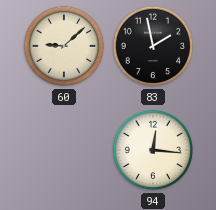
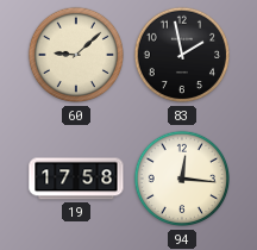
19: none -> 17:58 (76, 179)
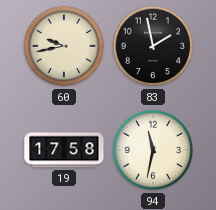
60: 9:08 -> 9:43 (64, 46)
94: 12:16 -> 11:32 (153, 150)
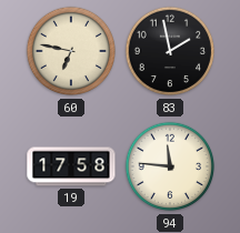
60: 9:43 -> 6:47 (71, 51)
94: 11:32 -> 11:46 (170, 166)
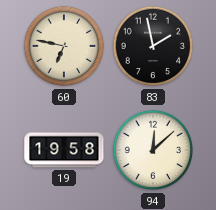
19: 17:58 -> 19:58 (64, 150)
94: 11:46 -> 12:08 (153, 150)
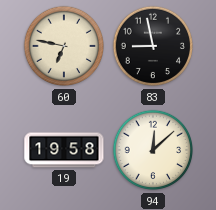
83: 1:58 -> 8:58 (153, 46)
